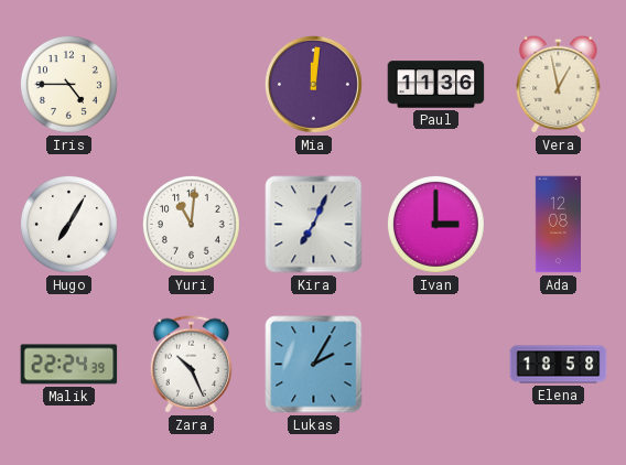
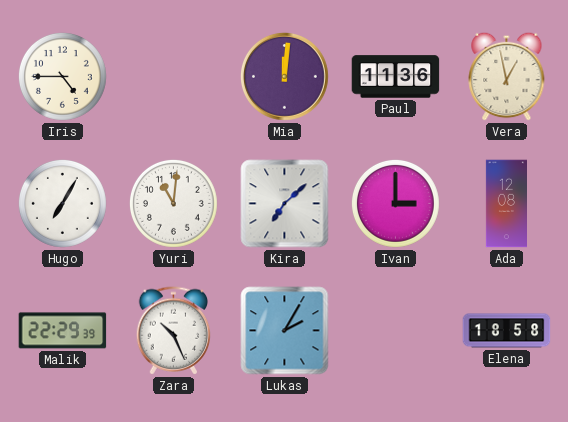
Kira: 7:04 -> 7:08 (285, 204)
Malik: 22:24 -> 22:29 (63, 331)
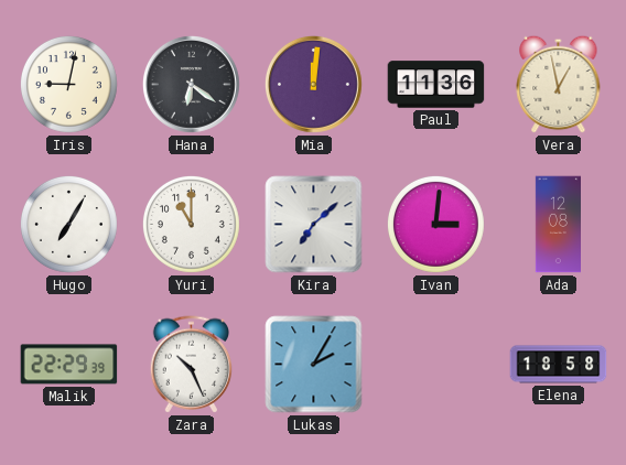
Iris: 4:45 -> 9:02 (68, 84)
Hana: none -> 6:21 (192, 85)
Yuri: 11:01 -> 11:00 (191, 224)
Ivan: 3:00 -> 3:01 (435, 224)
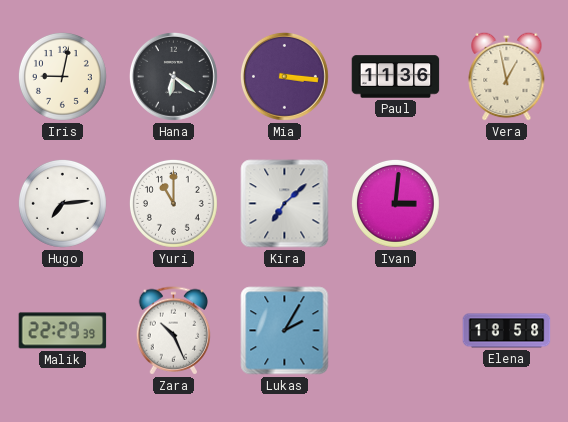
Mia: 12:01 -> 3:16 (285, 77)
Hugo: 7:05 -> 7:14 (62, 203)
Ada: 12:08 -> none (558, 225)
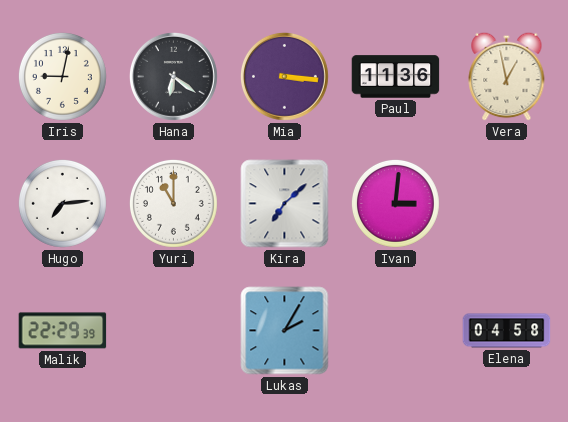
Zara: 10:26 -> none (173, 331)
Elena: 18:58 -> 04:58 (507, 331)
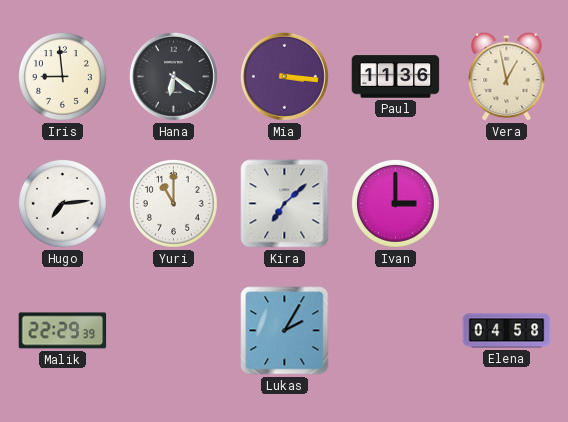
Iris: 9:02 -> 8:59 (62, 76)
Ivan: 3:01 -> 3:00 (395, 203)
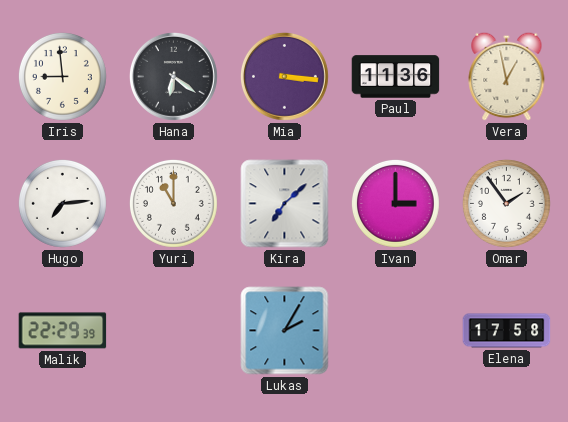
Omar: none -> 1:54 (506, 203)
Elena: 04:58 -> 17:58 (507, 331)
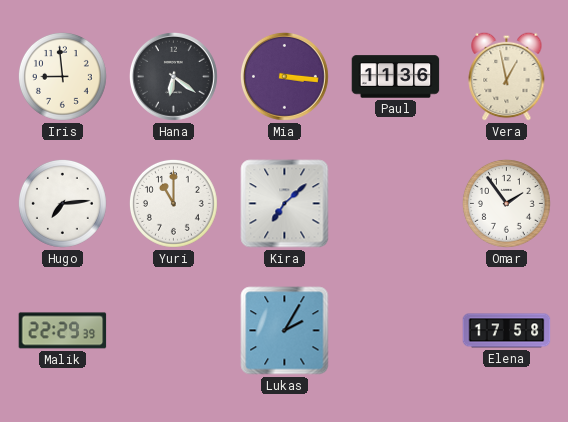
Ivan: 3:00 -> none (395, 203)
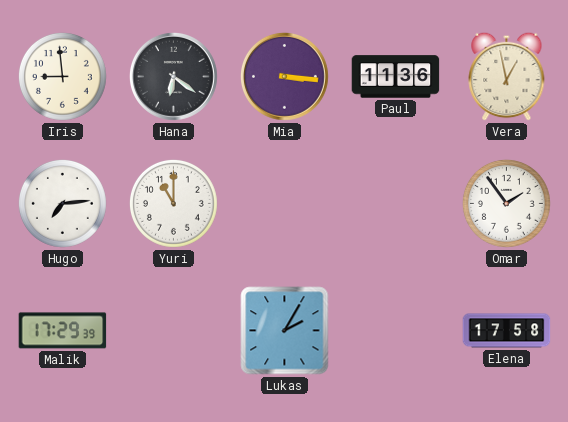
Kira: 7:08 -> none (285, 204)
Malik: 22:29 -> 17:29 (63, 331)
